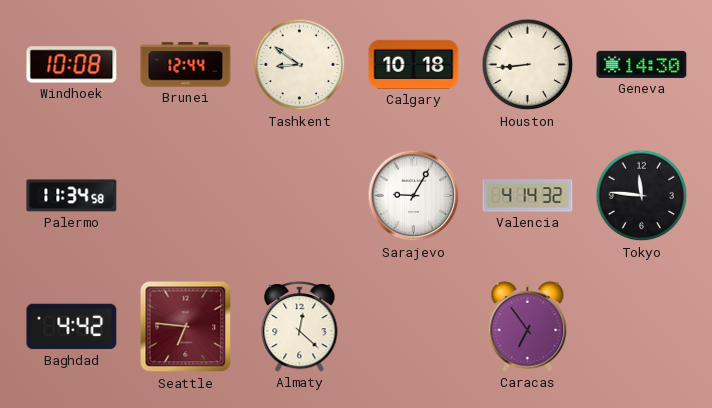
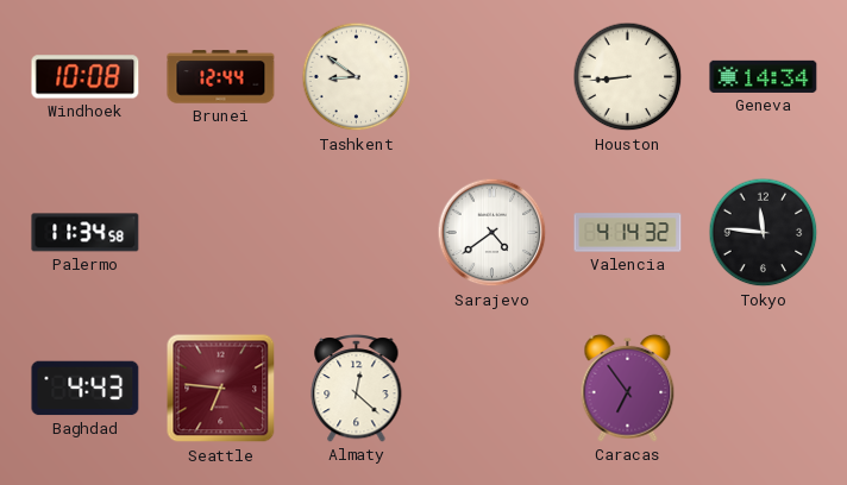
Calgary: 10:18 -> none (414, 64)
Geneva: 14:30 -> 14:34 (764, 76)
Sarajevo: 9:05 -> 4:39 (492, 233)
Baghdad: 4:42 -> 4:43 (86, 389)
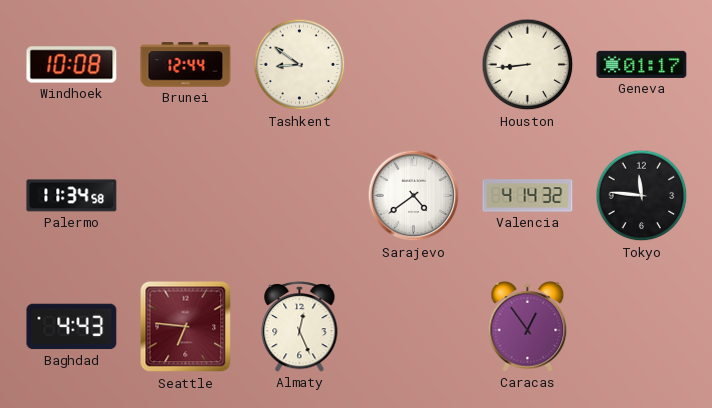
Geneva: 14:34 -> 01:17 (642, 64)
Almaty: 12:22 -> 12:26 (300, 326)
Caracas: 6:54 -> 12:54 (528, 326)
